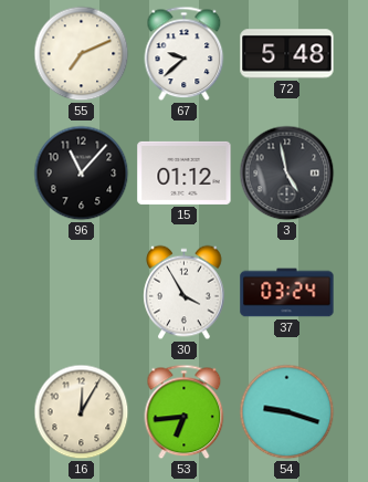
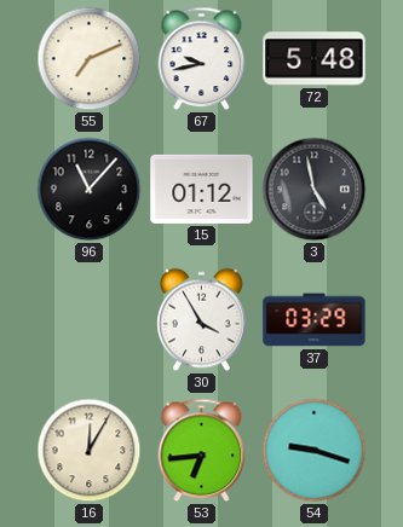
67: 9:38 -> 9:43 (202, 59)
37: 03:24 -> 03:29 (315, 320)
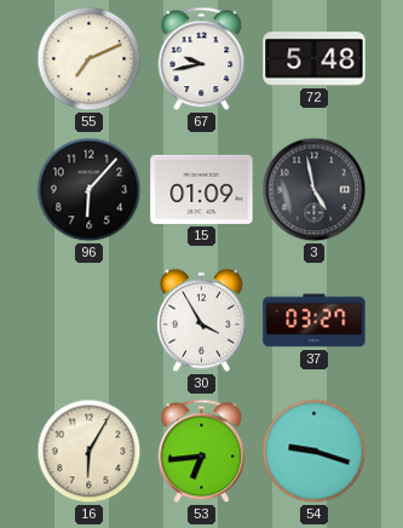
96: 11:07 -> 6:07 (90, 190)
15: 01:12 -> 01:09 (202, 189)
37: 03:29 -> 03:27 (315, 321)
16: 12:05 -> 6:05 (90, 452)
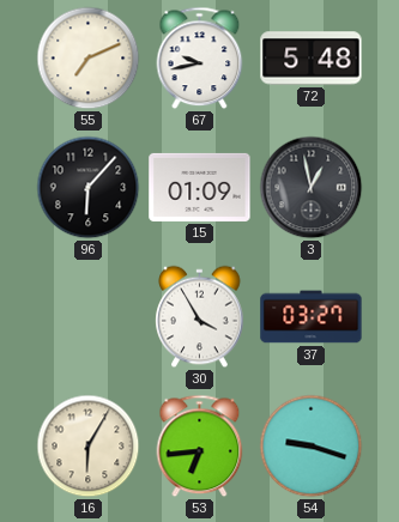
3: 4:58 -> 12:58 (312, 188)
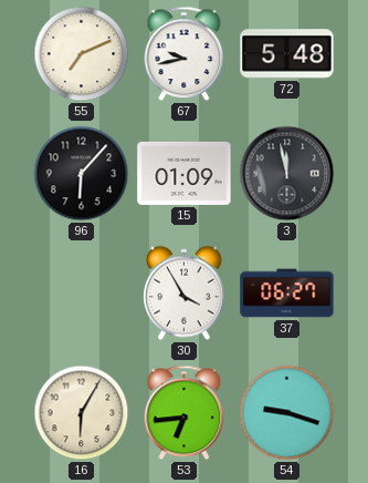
3: 12:58 -> 11:58 (287, 174)
37: 03:27 -> 06:27 (287, 294)
